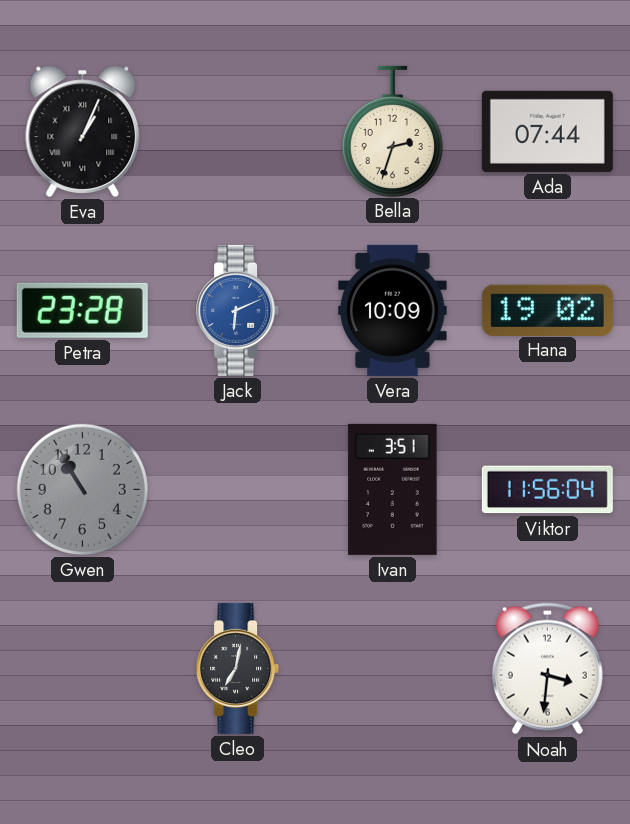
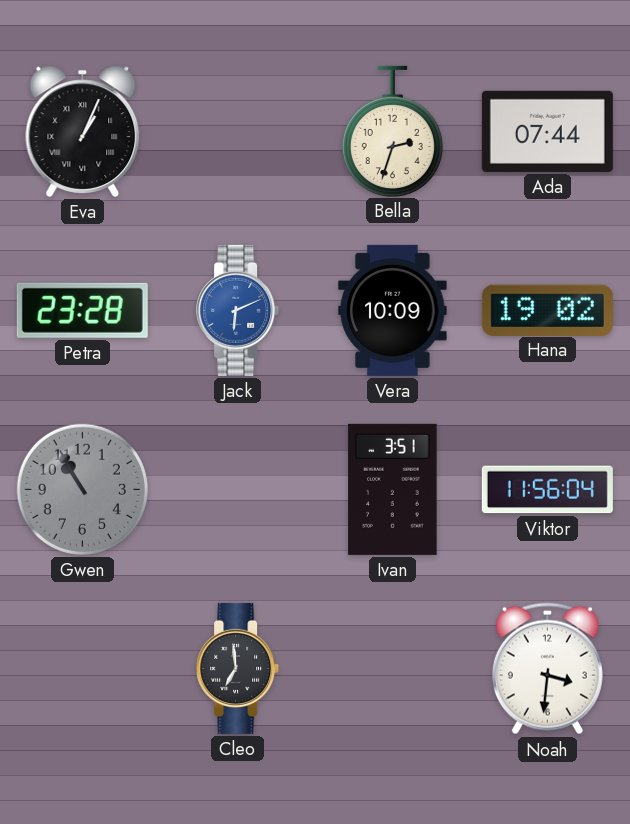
Cleo: 7:02 -> 6:59 (238, 668)
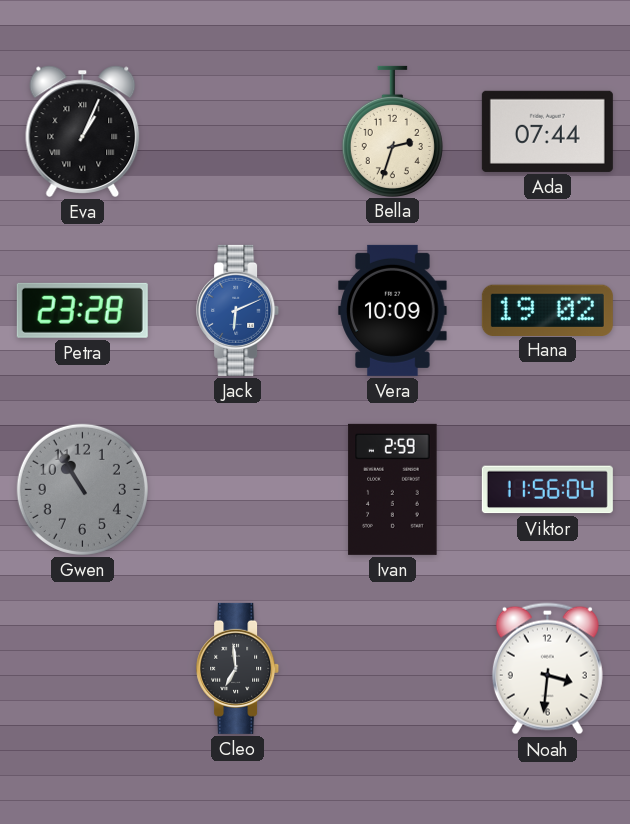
Ivan: 3:51 -> 2:59 (393, 489)
